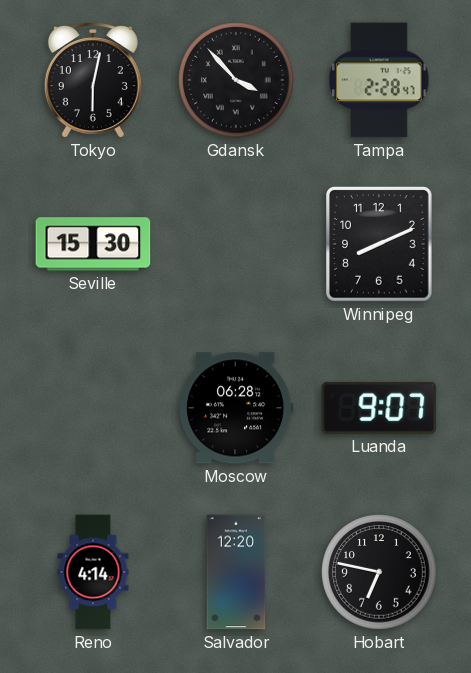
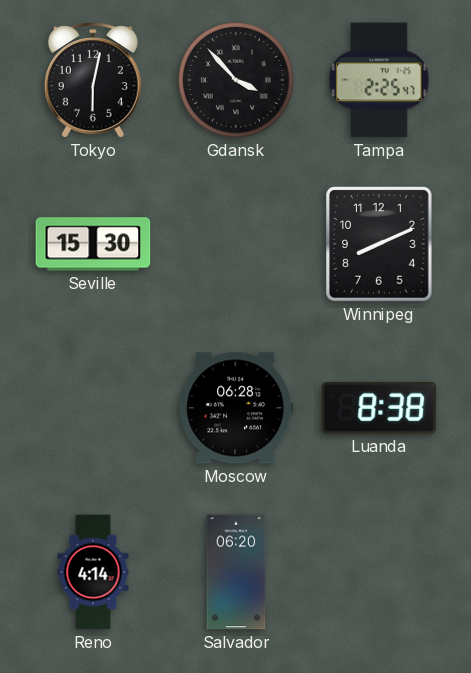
Tampa: 2:28 -> 2:25 (379, 80)
Luanda: 9:07 -> 8:38 (379, 408)
Salvador: 12:20 -> 06:20 (236, 572)
Hobart: 6:47 -> none (379, 572)
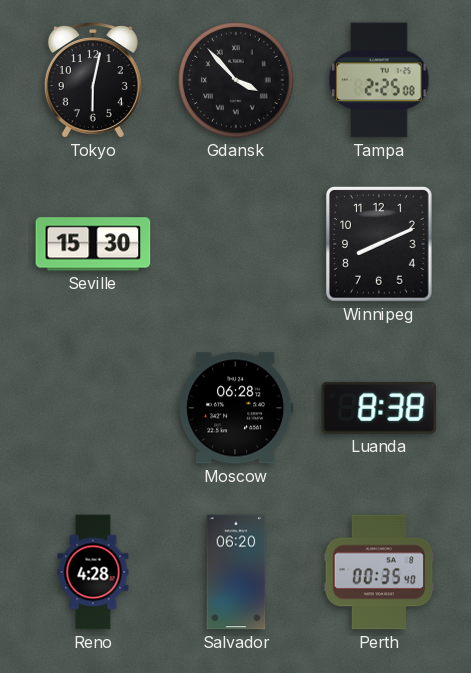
Tampa: 2:25:47 -> 2:25:08 (379, 80)
Reno: 4:14 -> 4:28 (93, 572)
Perth: none -> 00:35 (379, 572)
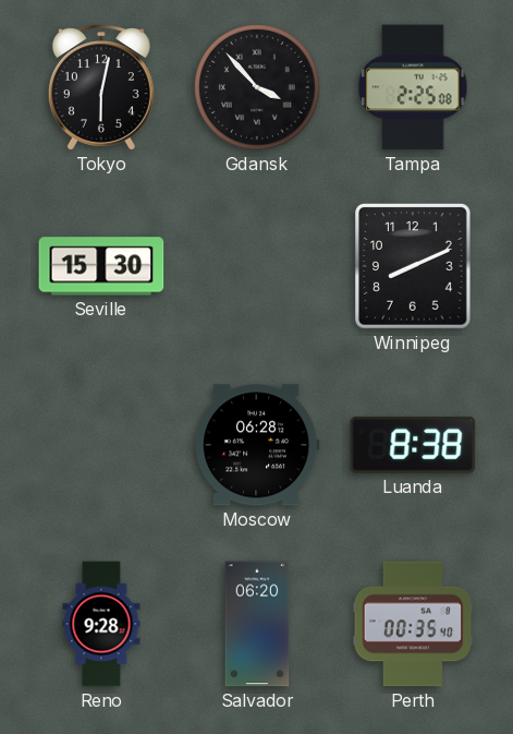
Reno: 4:28 -> 9:28 (101, 624)
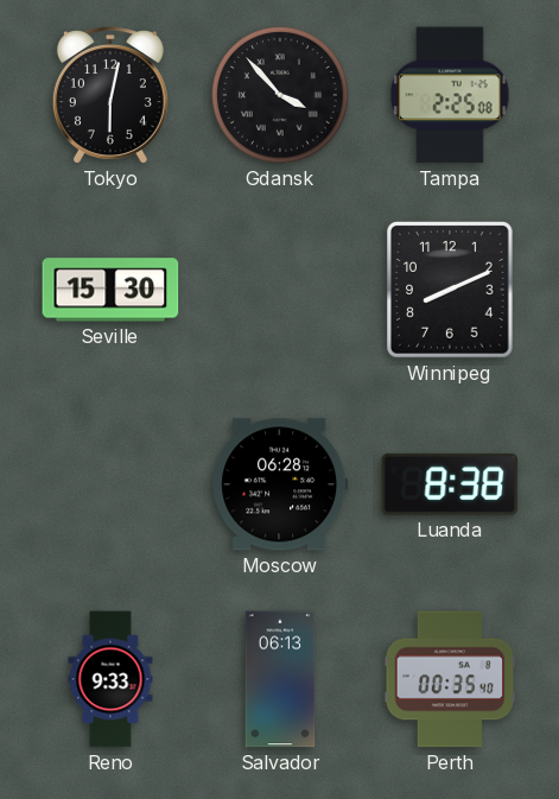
Reno: 9:28 -> 9:33 (110, 679)
Salvador: 06:20 -> 06:13 (280, 679)
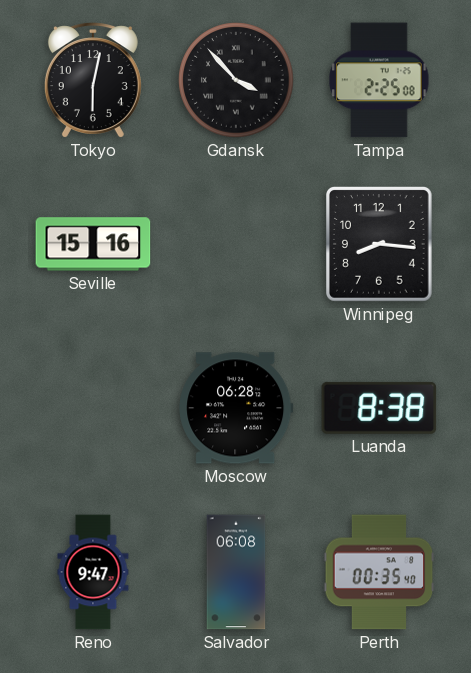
Seville: 15:30 -> 15:16 (93, 244)
Winnipeg: 8:11 -> 8:16 (380, 245)
Reno: 9:33 -> 9:47 (93, 572)
Salvador: 06:13 -> 06:08 (236, 572)
